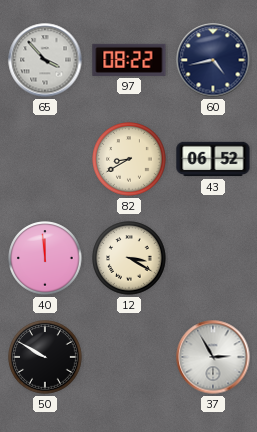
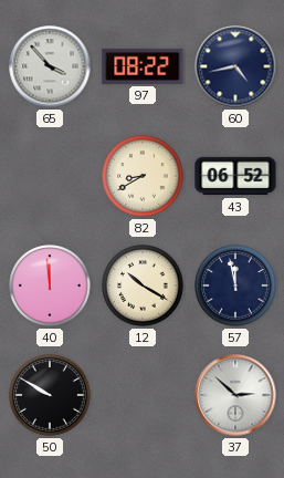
12: 3:20 -> 10:20 (143, 285)
57: none -> 11:58 (235, 285)
37: 2:55 -> 2:52 (235, 395)
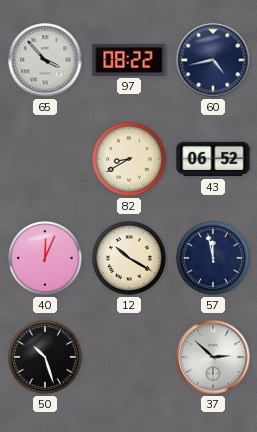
40: 11:59 -> 12:04 (45, 258)
50: 9:50 -> 10:27 (45, 357)
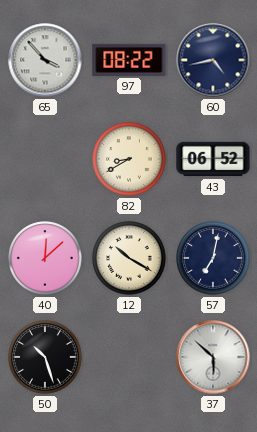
40: 12:04 -> 12:08 (45, 258)
57: 11:58 -> 7:02 (213, 258)
37: 2:52 -> 5:52 (213, 357)
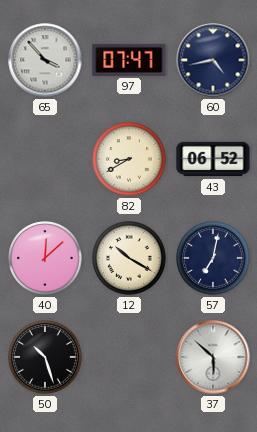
97: 08:22 -> 07:47 (129, 60)
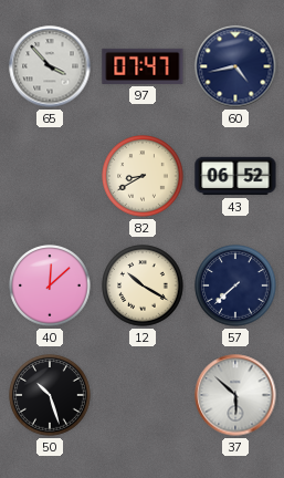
57: 7:02 -> 7:38 (235, 285)
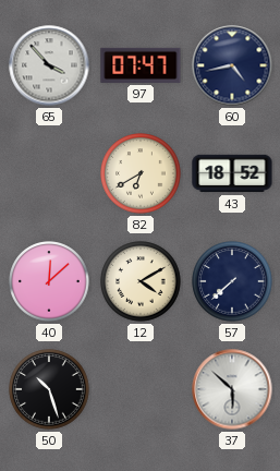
82: 8:40 -> 6:40 (141, 173)
43: 06:52 -> 18:52 (232, 173)
12: 10:20 -> 4:10 (141, 281)
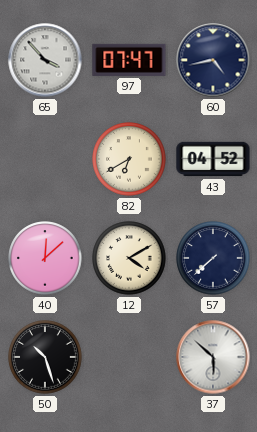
43: 18:52 -> 04:52 (213, 159)
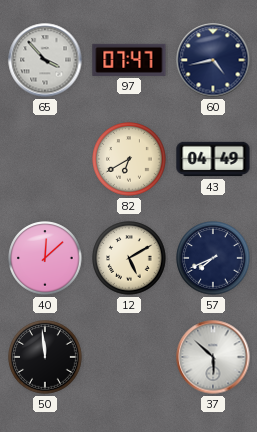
43: 04:52 -> 04:49 (213, 159)
12: 4:10 -> 5:10 (129, 258)
57: 7:38 -> 7:41 (213, 258)
50: 10:27 -> 11:59 (45, 357)
